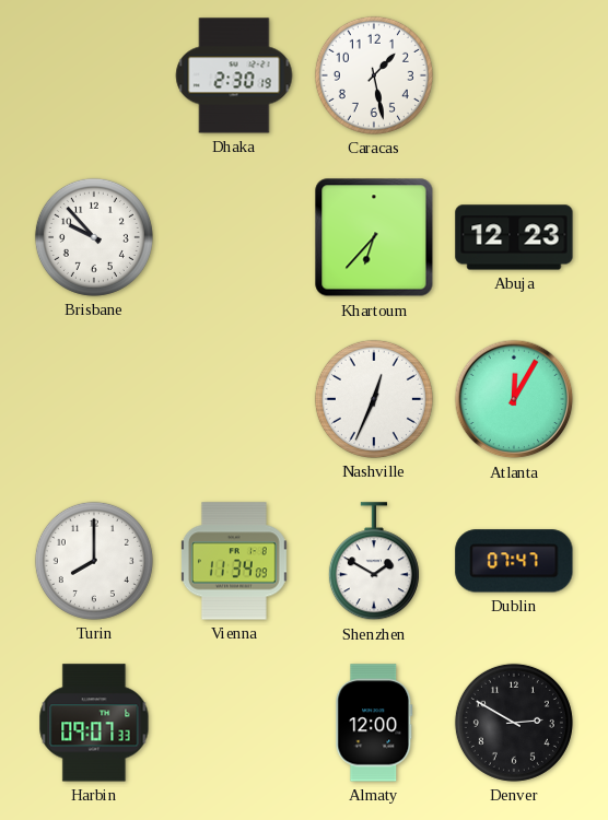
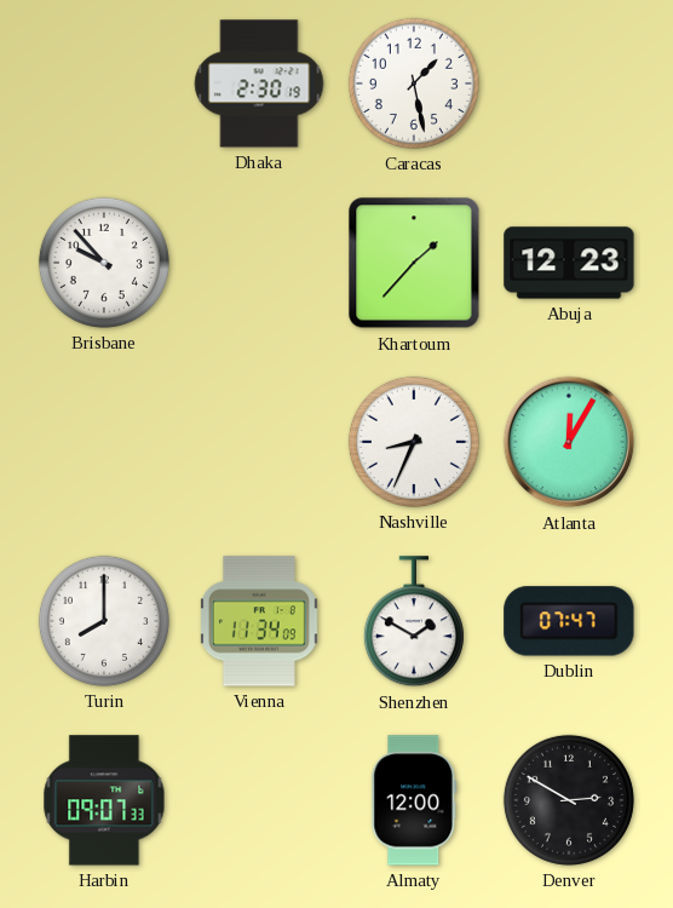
Khartoum: 6:37 -> 1:37 (414, 263)
Nashville: 12:34 -> 8:34 (414, 442)
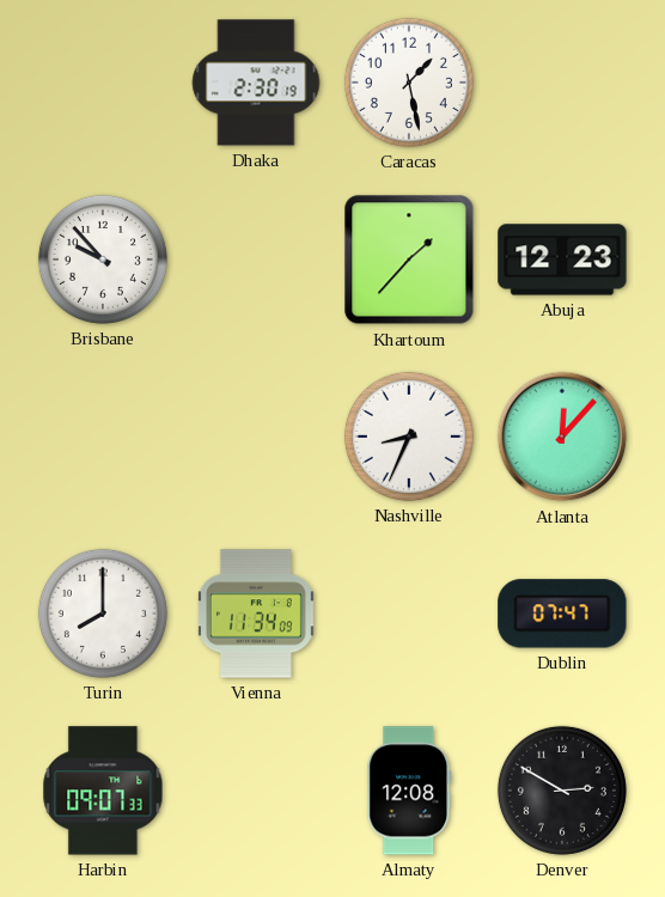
Atlanta: 12:05 -> 12:07 (562, 437)
Shenzhen: 1:50 -> none (414, 622)
Almaty: 12:00 -> 12:08 (409, 791)
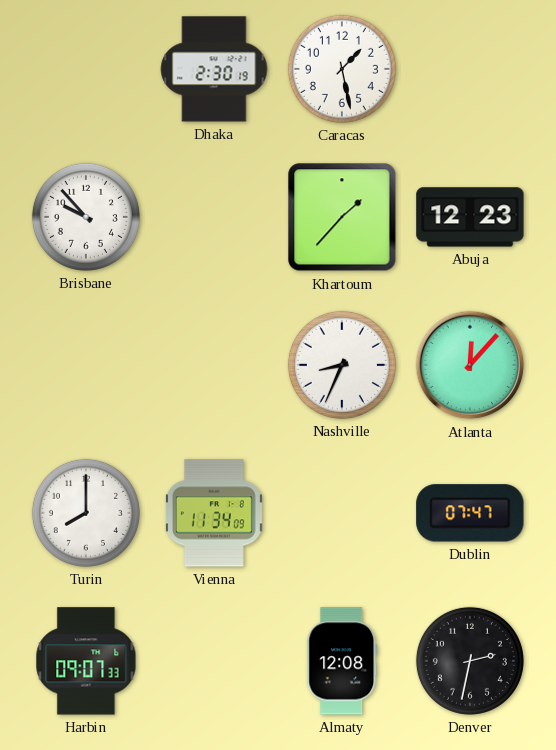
Denver: 2:50 -> 2:32 (470, 661)
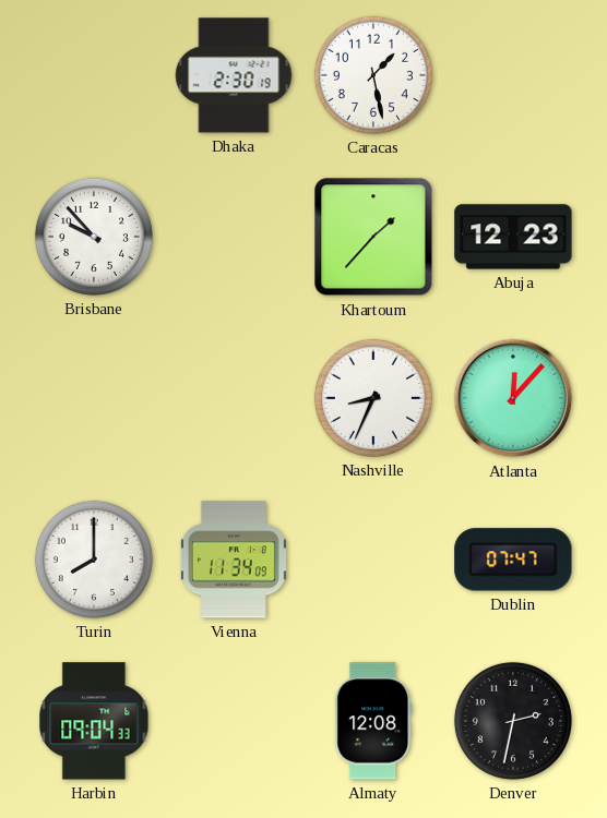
Harbin: 09:07 -> 09:04 (94, 721)
